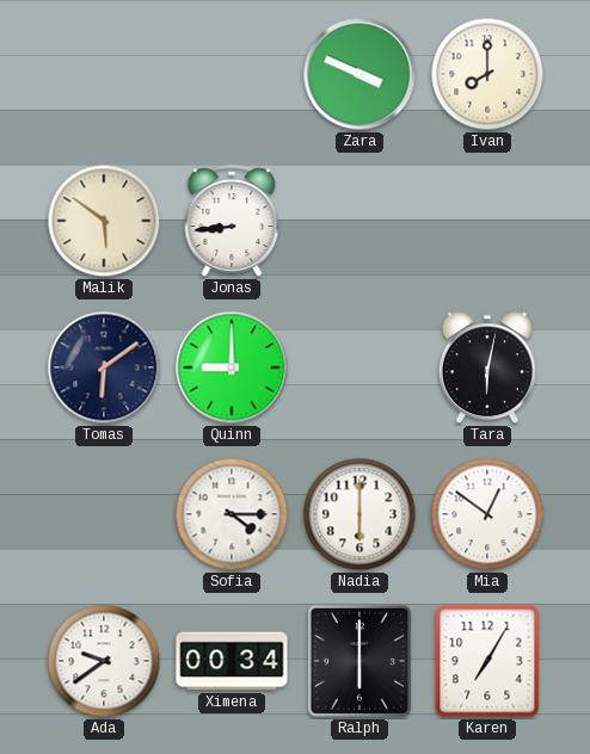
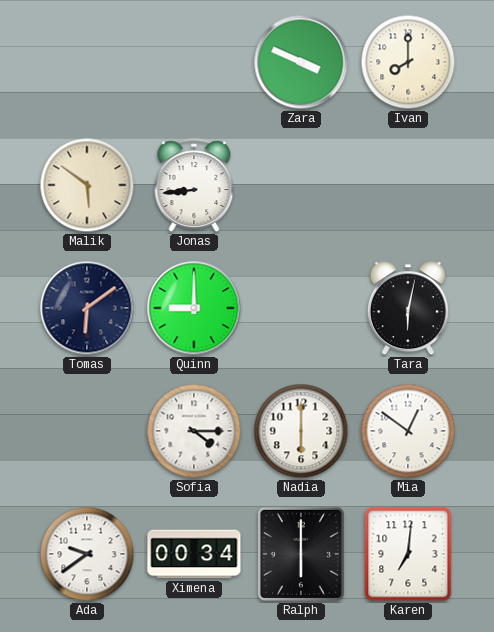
Karen: 7:05 -> 7:01 (408, 554)
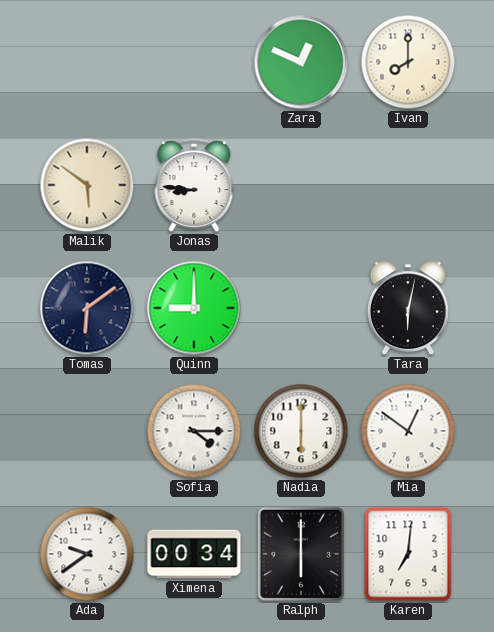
Zara: 3:49 -> 12:49 (301, 62)
Jonas: 8:44 -> 8:46 (194, 185)
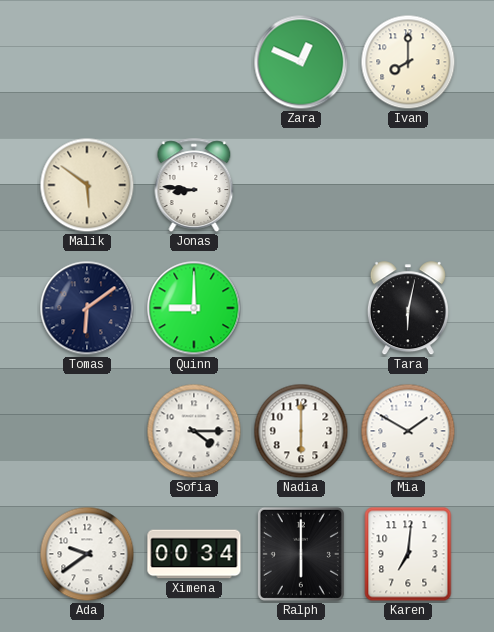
Mia: 12:51 -> 1:50 (408, 431)
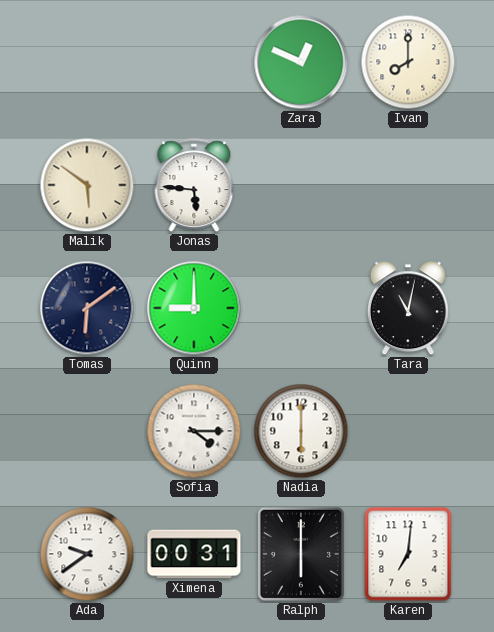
Jonas: 8:46 -> 5:46 (194, 185)
Tara: 6:02 -> 11:02 (408, 309)
Mia: 1:50 -> none (408, 431)
Ximena: 00:34 -> 00:31 (194, 554)
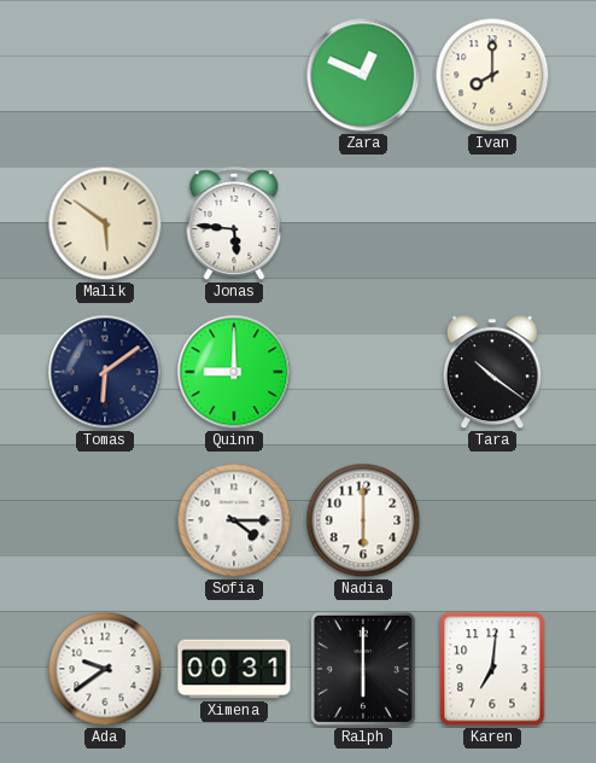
Tara: 11:02 -> 10:21 (492, 373)
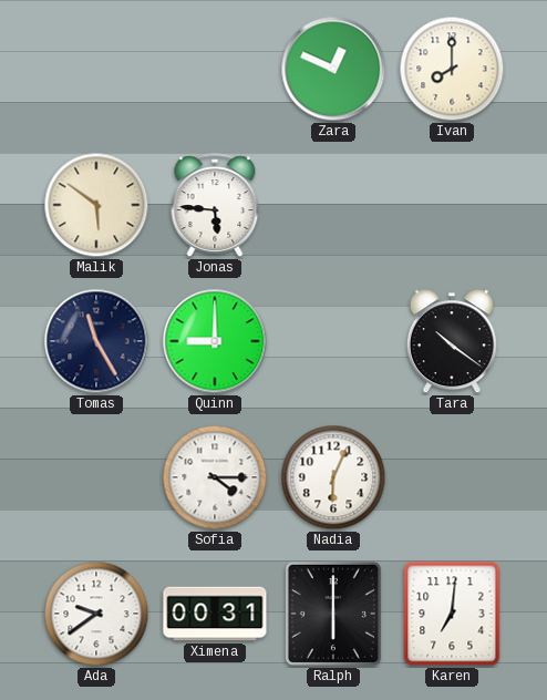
Tomas: 6:09 -> 11:25 (96, 341)
Nadia: 6:00 -> 6:04 (333, 477)
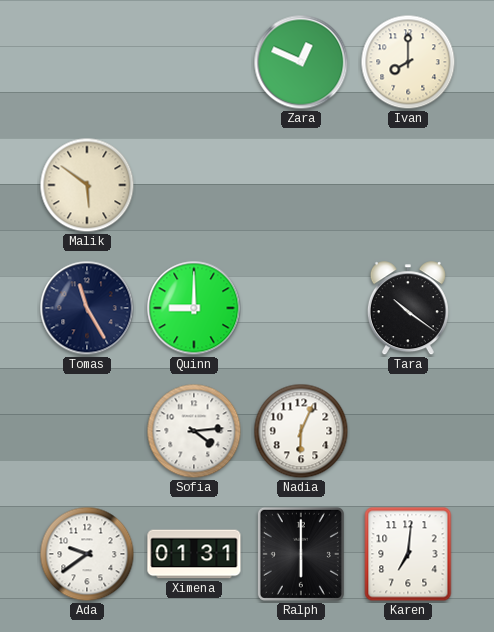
Jonas: 5:46 -> none (215, 205)
Sofia: 4:15 -> 4:14 (194, 431)
Ximena: 00:31 -> 01:31 (194, 554)
